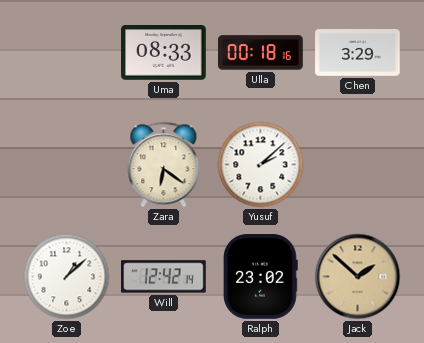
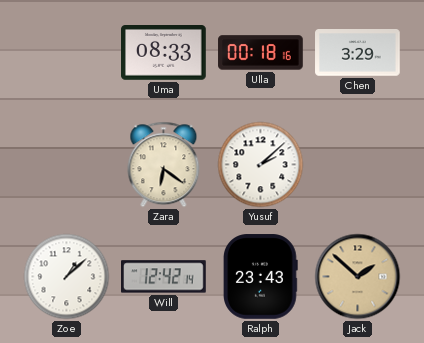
Ralph: 23:02 -> 23:43 (261, 277)
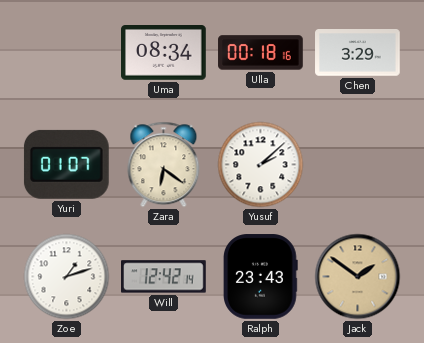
Uma: 08:33 -> 08:34 (164, 53)
Yuri: none -> 01:07 (66, 164)
Zoe: 1:08 -> 1:12 (67, 277)
Jack: 1:52 -> 1:51 (358, 277)
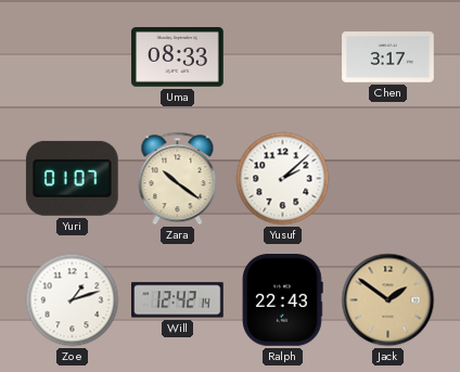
Uma: 08:34 -> 08:33 (178, 57)
Ulla: 00:18 -> none (261, 53)
Chen: 3:29 -> 3:17 (388, 57)
Zara: 6:21 -> 10:21 (178, 179)
Ralph: 23:43 -> 22:43 (283, 300)
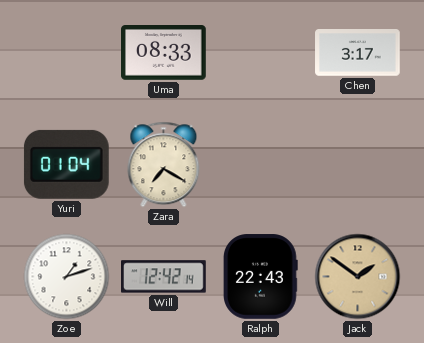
Yuri: 01:07 -> 01:04 (66, 164)
Zara: 10:21 -> 7:20 (164, 165)
Yusuf: 2:08 -> none (283, 179)
